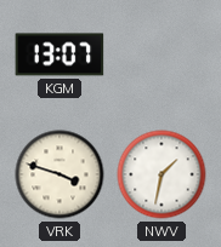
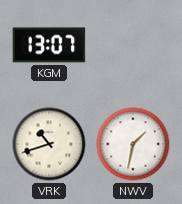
VRK: 3:48 -> 10:42 (49, 144)
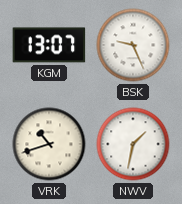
BSK: none -> 9:26 (133, 45)
